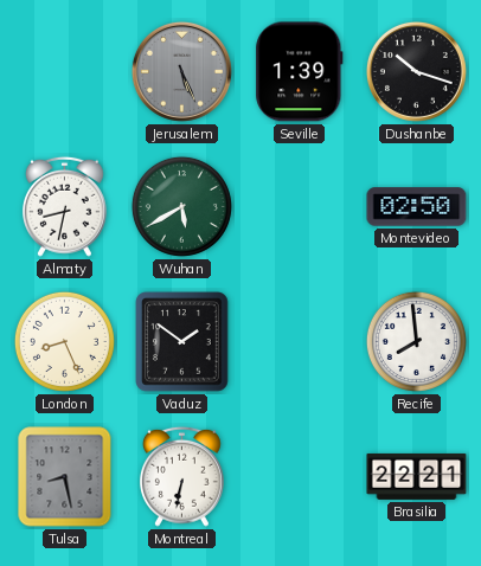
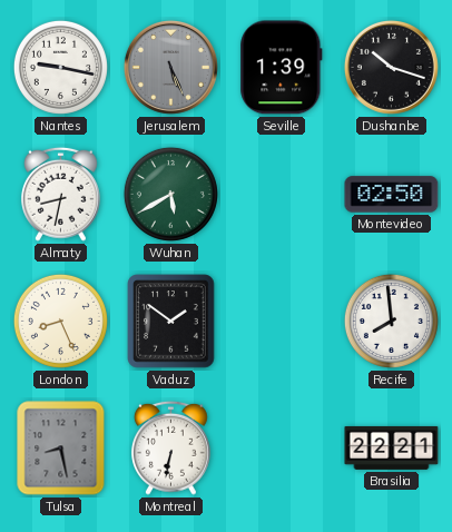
Nantes: none -> 9:17 (60, 67)
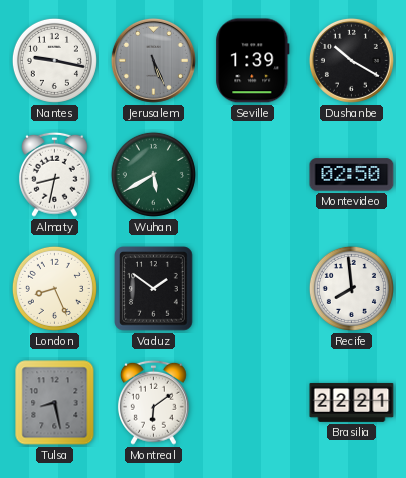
Dushanbe: 10:18 -> 10:20 (351, 60)
Montreal: 6:32 -> 6:09 (153, 402)
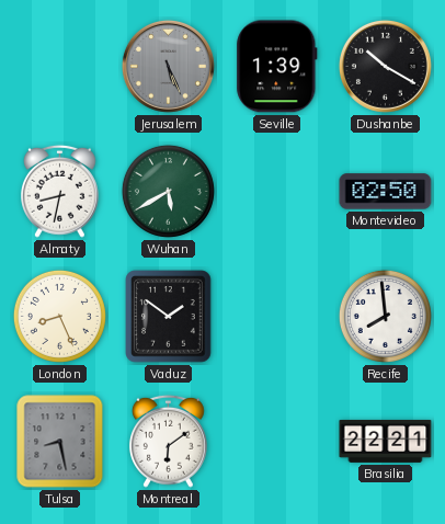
Nantes: 9:17 -> none (54, 60)
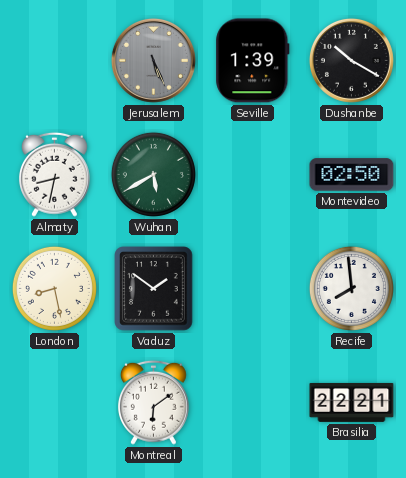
London: 8:26 -> 8:28 (54, 288)
Tulsa: 8:28 -> none (60, 442)
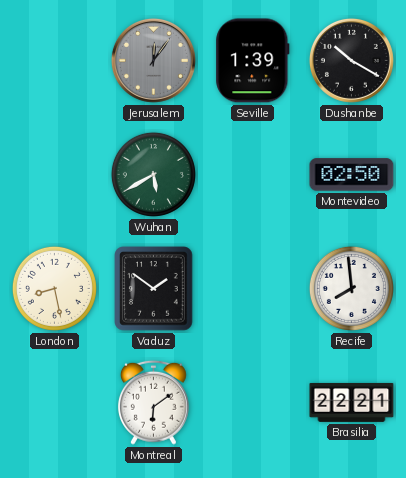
Jerusalem: 5:26 -> 12:06 (153, 60)
Almaty: 8:32 -> none (54, 174)
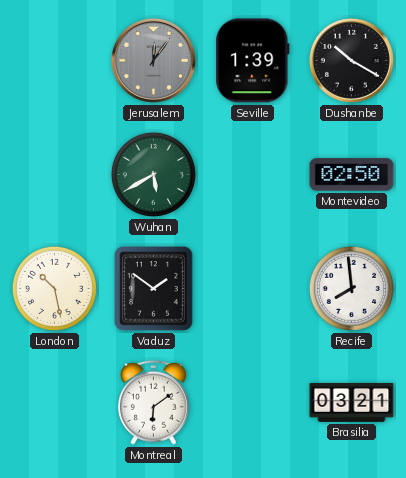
London: 8:28 -> 10:28 (54, 288)
Brasilia: 22:21 -> 03:21 (352, 402)
